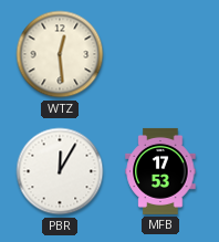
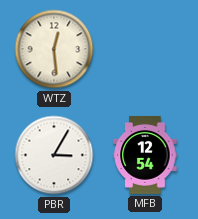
PBR: 12:05 -> 3:05 (54, 155)
MFB: 17:53 -> 12:54 (145, 155)
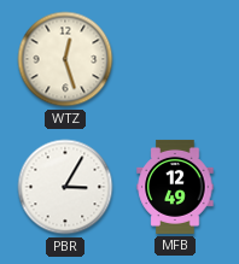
WTZ: 12:29 -> 12:27 (65, 59)
MFB: 12:54 -> 12:49 (175, 187)
